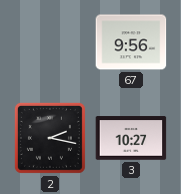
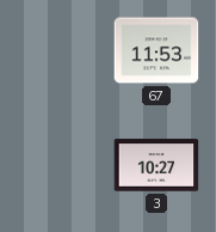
67: 9:56 -> 11:53 (156, 50)
2: 2:17 -> none (50, 138)
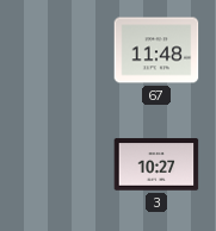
67: 11:53 -> 11:48 (156, 50)
